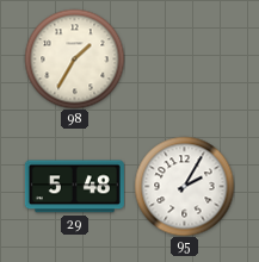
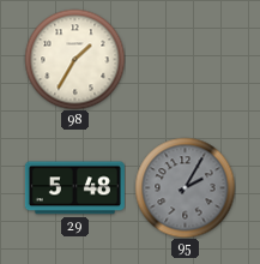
95 dial: white -> grey (185, 187)
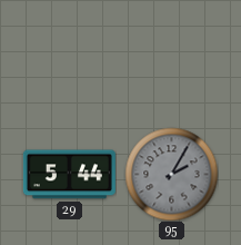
98: 1:35 -> none (74, 59)
29: 5:48 -> 5:44 (69, 175)
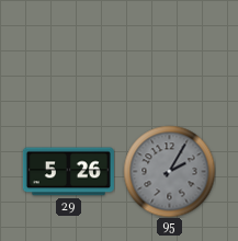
29: 5:44 -> 5:26 (68, 172)
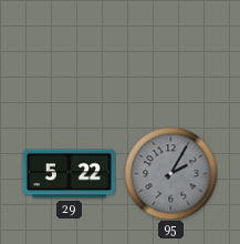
29: 5:26 -> 5:22 (69, 174)
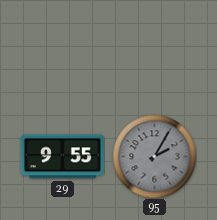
29: 5:22 -> 9:55 (62, 157)
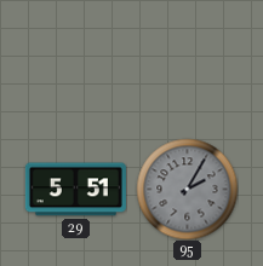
29: 9:55 -> 5:51 (75, 190)
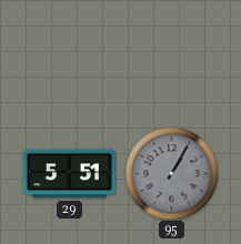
95: 2:05 -> 1:05 (171, 173)
